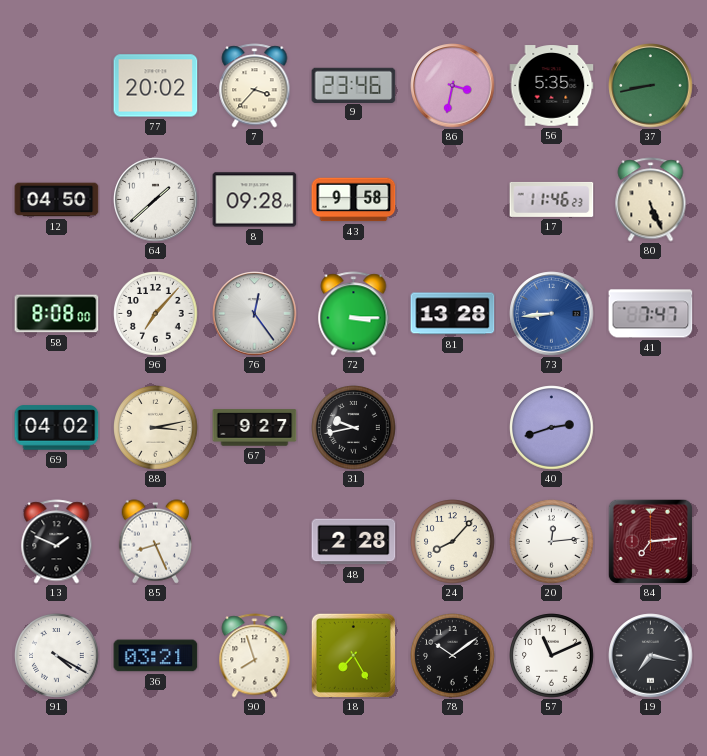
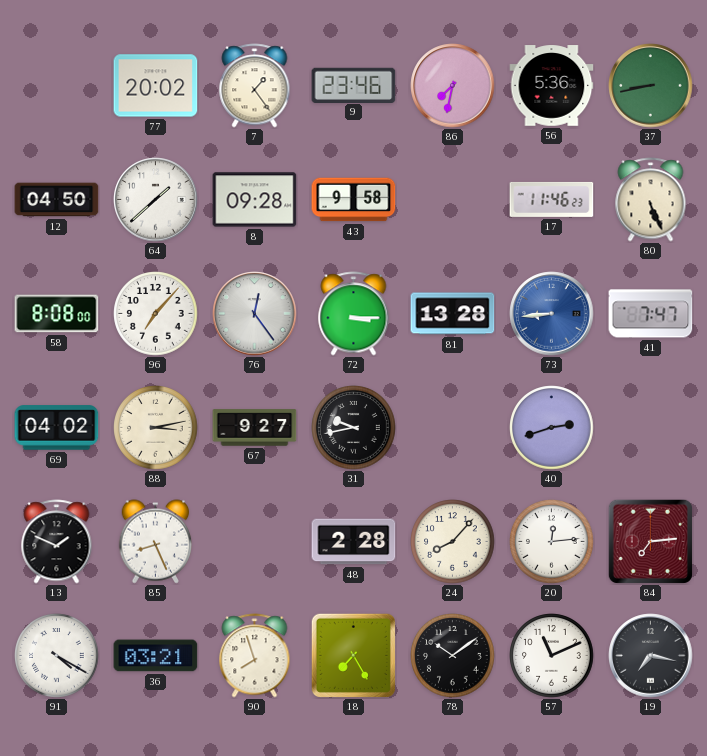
7: 3:37 -> 1:24 (255, 86)
86: 3:32 -> 7:32 (453, 86)
56: 5:35 -> 5:36 (552, 86)
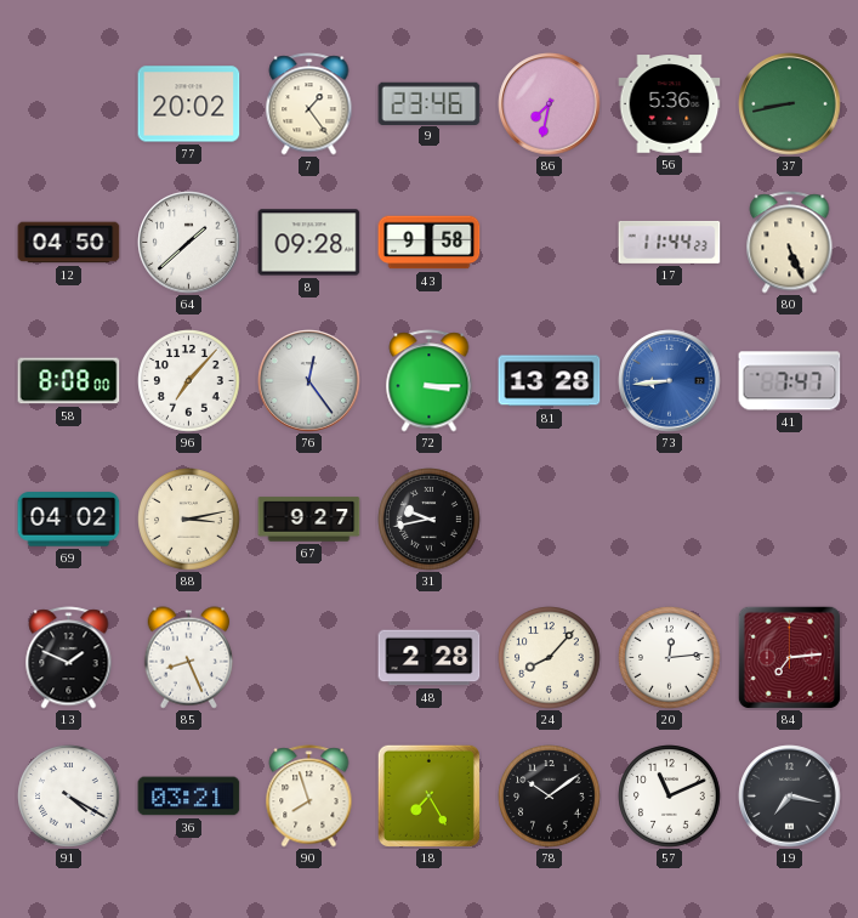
17: 11:46 -> 11:44 (670, 242)
40: 2:42 -> none (552, 428)
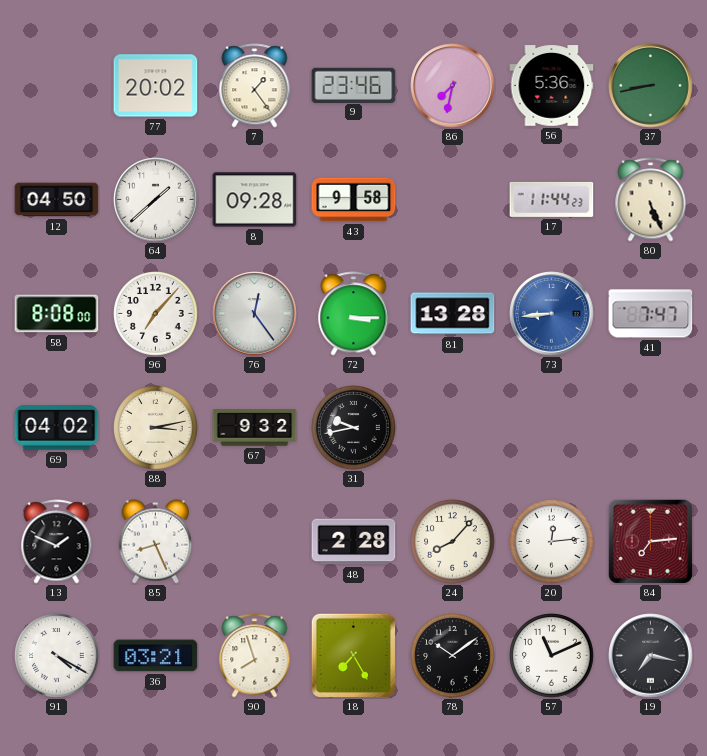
67: 9:27 -> 9:32 (255, 428)
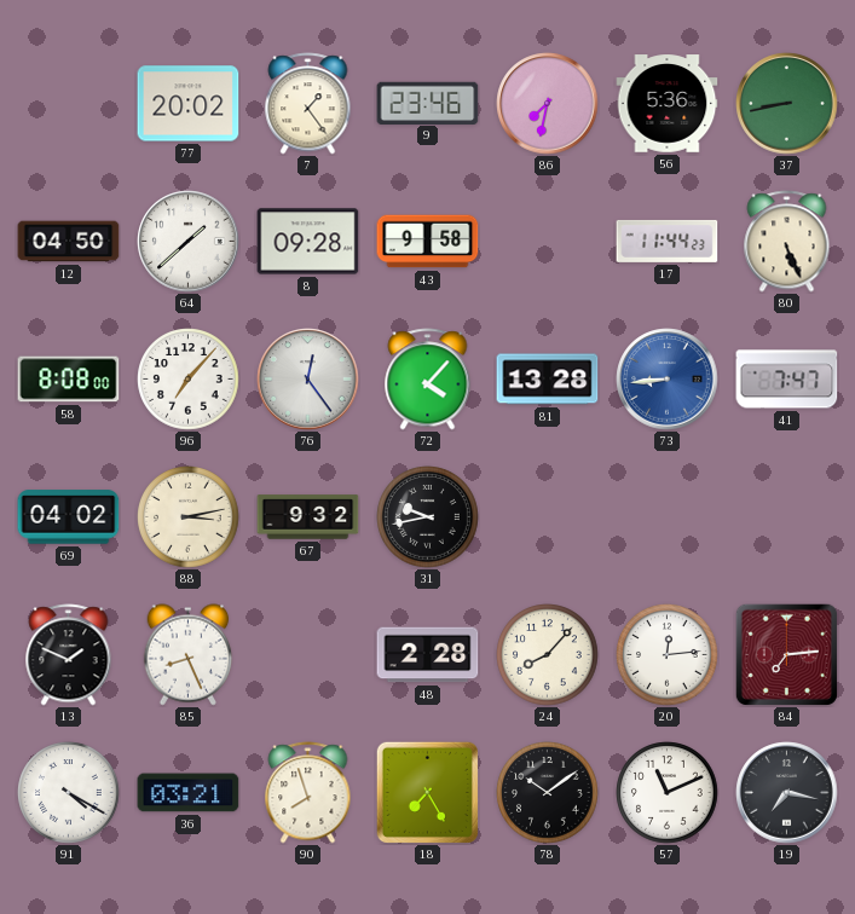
72: 3:15 -> 4:07 (428, 380)
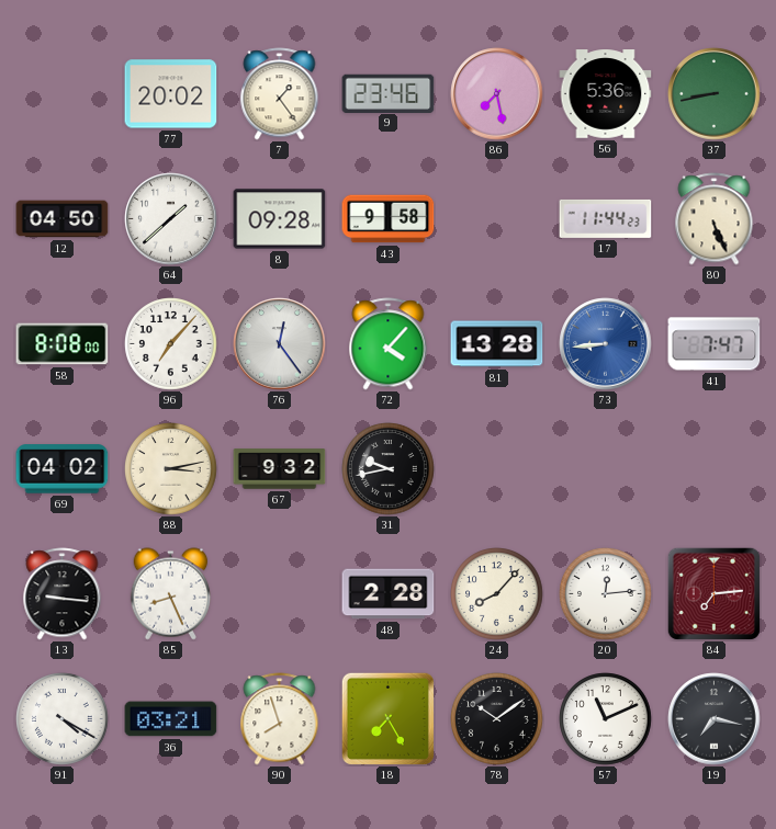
86: 7:32 -> 7:28 (497, 94)
13: 1:49 -> 9:16 (63, 594)
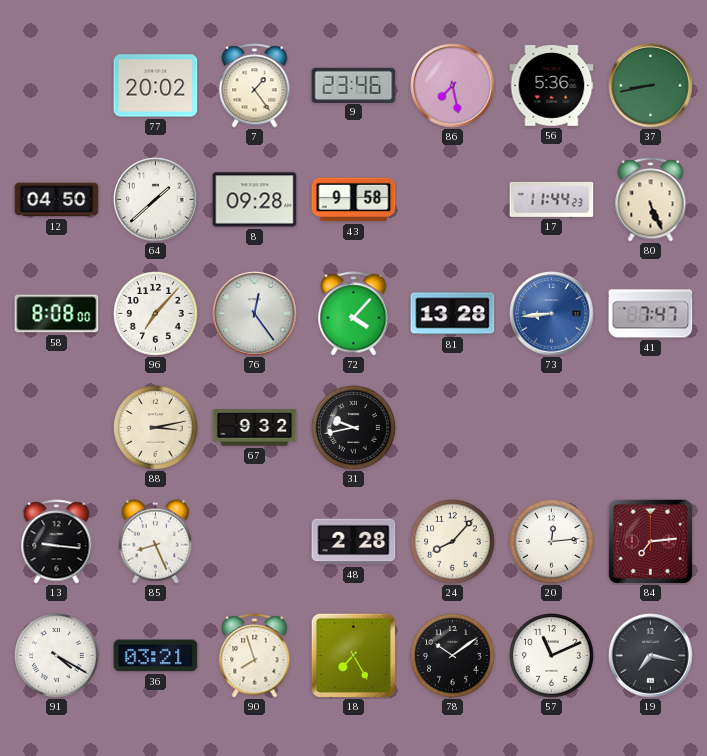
69: 04:02 -> none (63, 469)
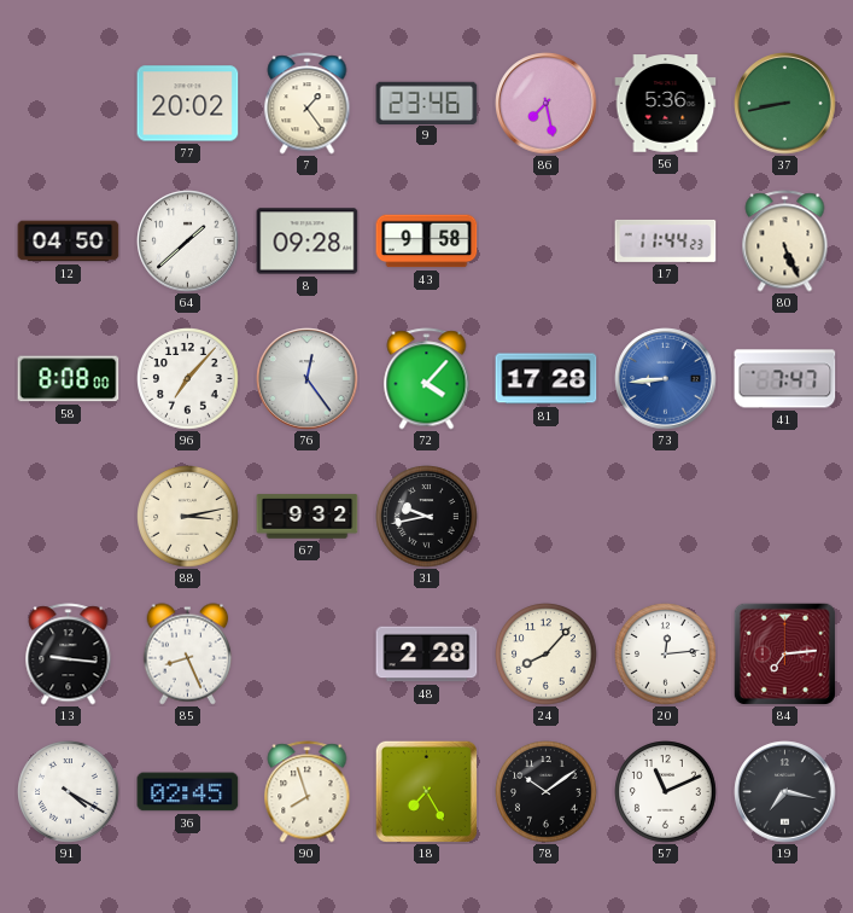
81: 13:28 -> 17:28 (547, 379)
36: 03:21 -> 02:45 (188, 792)
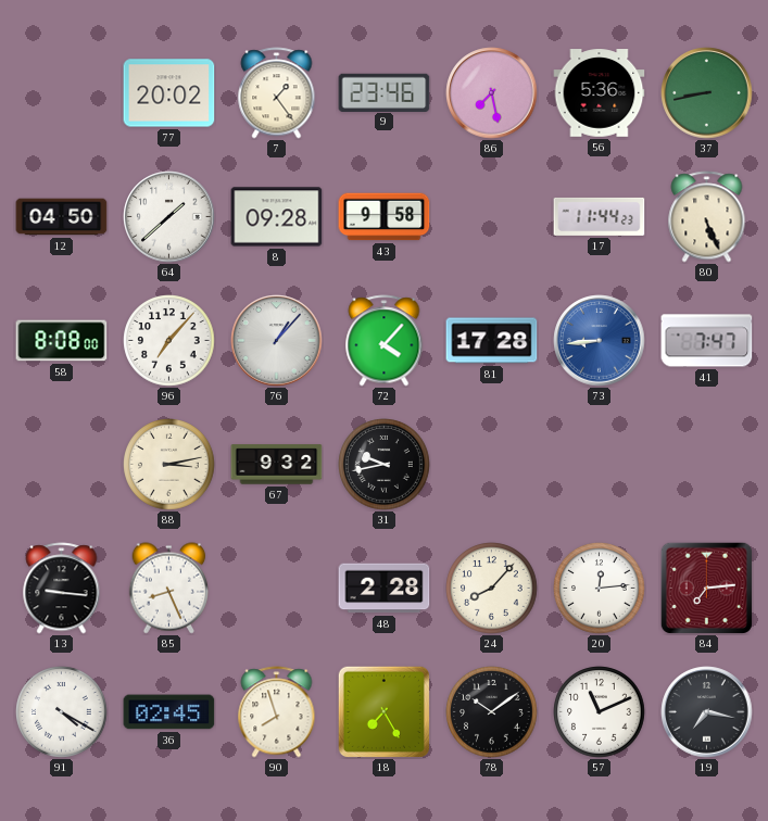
76: 12:24 -> 1:07 (277, 341)
